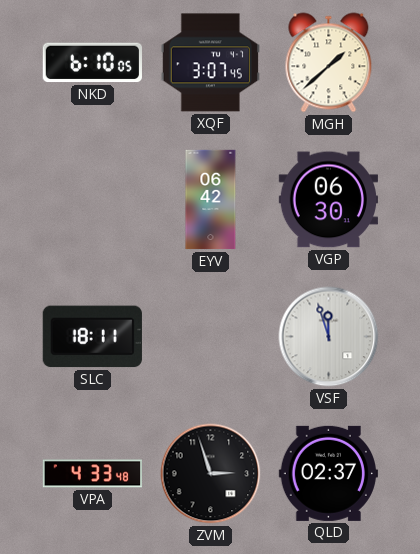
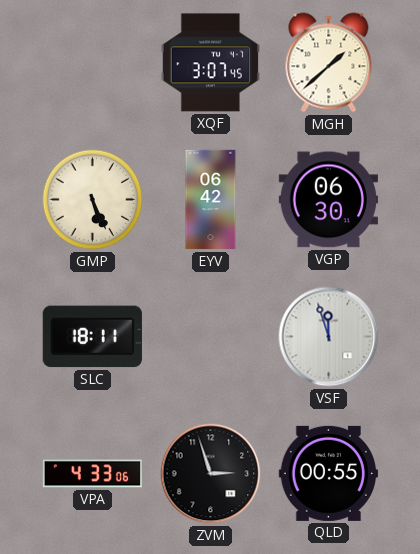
NKD: 6:10 -> none (92, 63)
GMP: none -> 5:26 (93, 200)
VPA: 4:33:48 -> 4:33:06 (92, 474)
QLD: 02:37 -> 00:55 (328, 473)
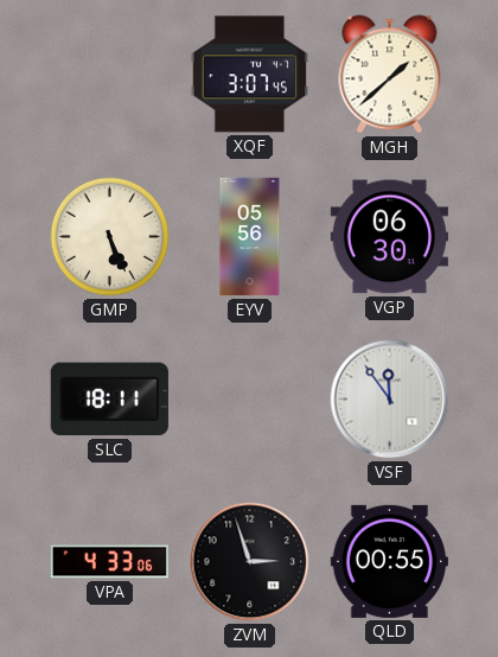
EYV: 06:42 -> 05:56 (250, 237)
VSF: 11:57 -> 11:54 (390, 400)
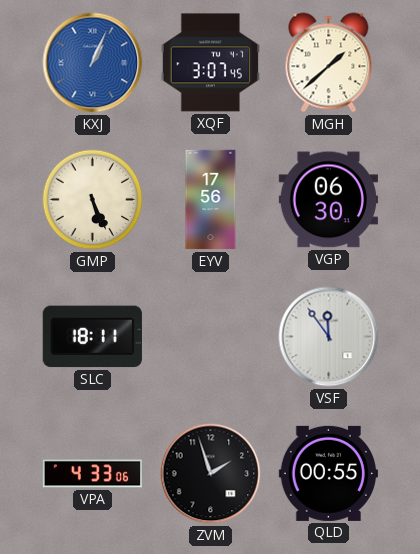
KXJ: none -> 1:04 (93, 63)
EYV: 05:56 -> 17:56 (211, 200)
ZVM: 2:57 -> 1:57 (211, 474)
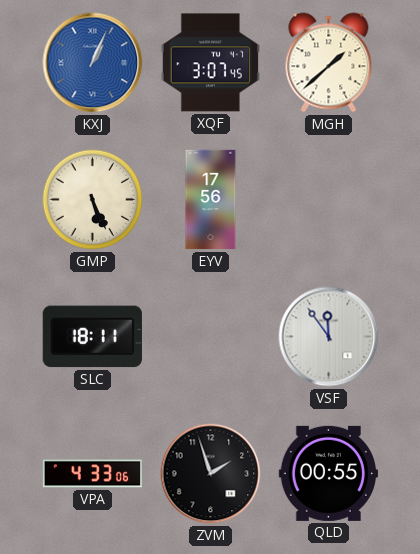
VGP: 06:30 -> none (328, 200)
